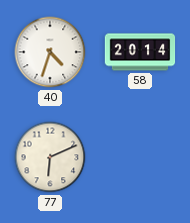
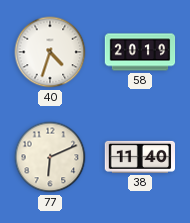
58: 20:14 -> 20:19 (140, 52)
38: none -> 11:40 (139, 157)
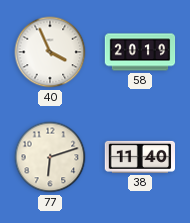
40: 4:33 -> 3:56 (50, 52)
77: 6:11 -> 6:12 (50, 157)
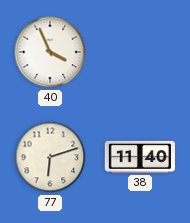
58: 20:19 -> none (140, 52)
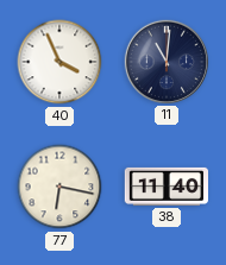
11: none -> 11:01 (165, 61)
77: 6:12 -> 6:17 (59, 187)
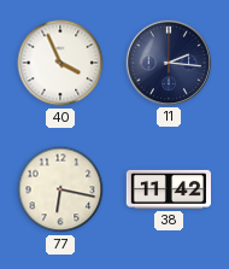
11: 11:01 -> 2:16 (168, 62)
38: 11:40 -> 11:42 (168, 189)
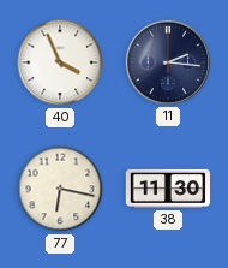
38: 11:42 -> 11:30 (167, 189)
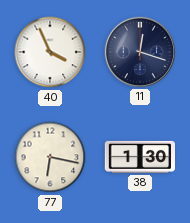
11: 2:16 -> 12:18 (139, 51)
38: 11:30 -> 1:30 (139, 157)
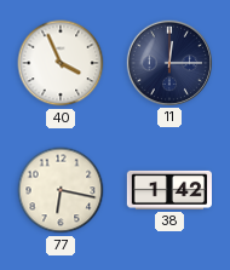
11: 12:18 -> 12:15 (168, 62)
38: 1:30 -> 1:42 (168, 190)
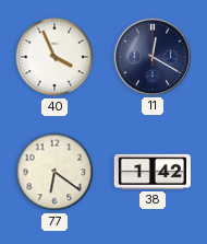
11: 12:15 -> 12:20 (151, 56)
77: 6:17 -> 6:21 (54, 172)
